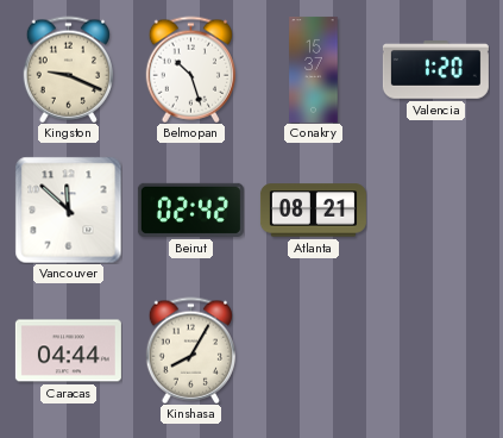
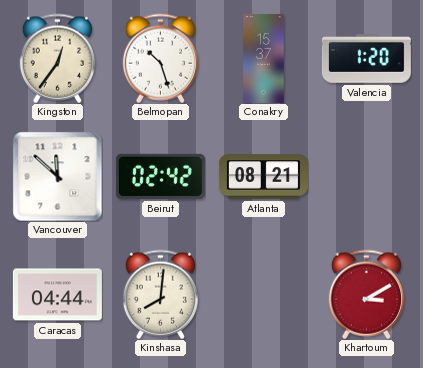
Kingston: 9:19 -> 12:36 (57, 58)
Kinshasa: 8:05 -> 8:01 (160, 294)
Khartoum: none -> 3:10 (366, 294)
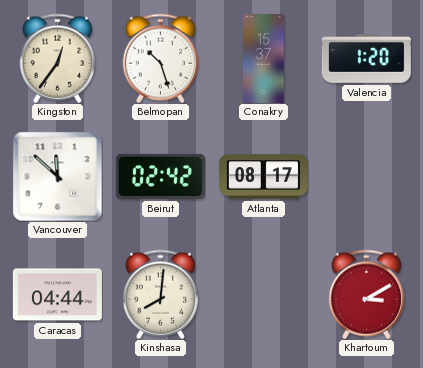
Atlanta: 08:21 -> 08:17 (263, 177)
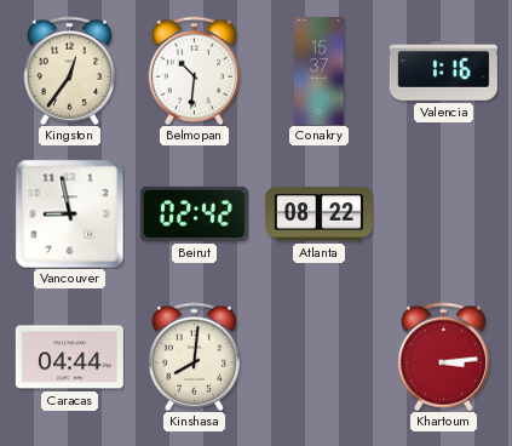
Belmopan: 10:27 -> 10:31 (194, 70)
Valencia: 1:20 -> 1:16 (443, 72)
Vancouver: 11:52 -> 8:58 (69, 213)
Atlanta: 08:17 -> 08:22 (318, 215)
Khartoum: 3:10 -> 3:14 (443, 356)
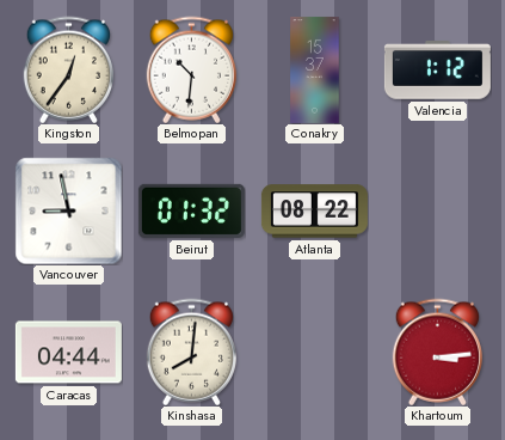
Valencia: 1:16 -> 1:12 (437, 71)
Beirut: 02:42 -> 01:32 (191, 210)
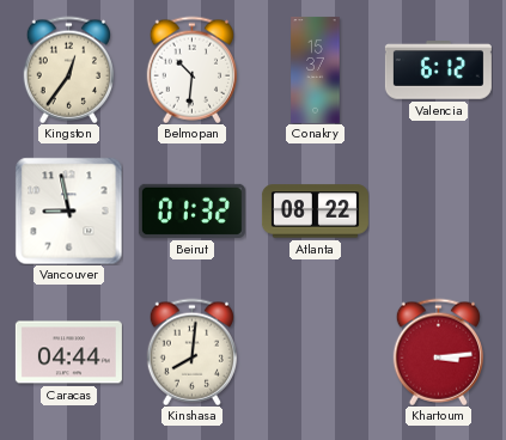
Valencia: 1:12 -> 6:12 (438, 71)
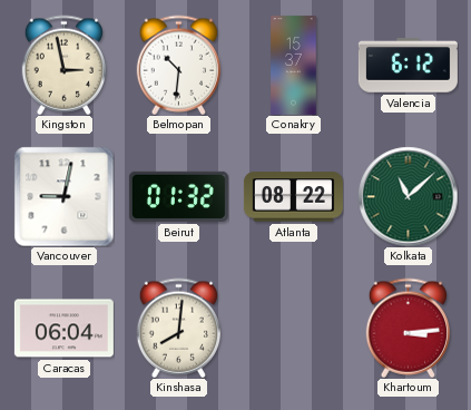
Kingston: 12:36 -> 2:58 (63, 65)
Vancouver: 8:58 -> 9:02 (63, 196)
Kolkata: none -> 11:08 (408, 196)
Caracas: 04:44 -> 06:04 (63, 329)
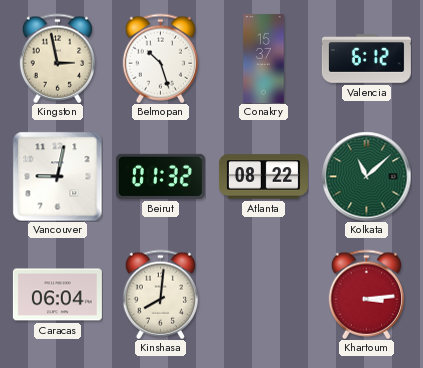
Belmopan: 10:31 -> 10:27 (160, 58)
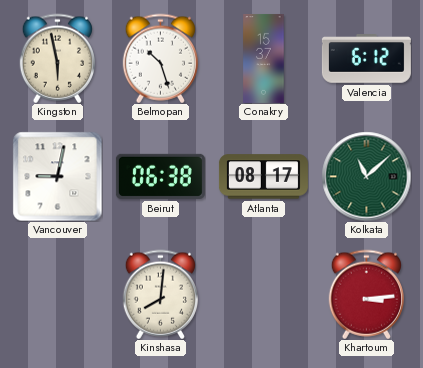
Kingston: 2:58 -> 5:58 (57, 58)
Beirut: 01:32 -> 06:38 (160, 176)
Atlanta: 08:22 -> 08:17 (263, 177)
Caracas: 06:04 -> none (57, 295)
